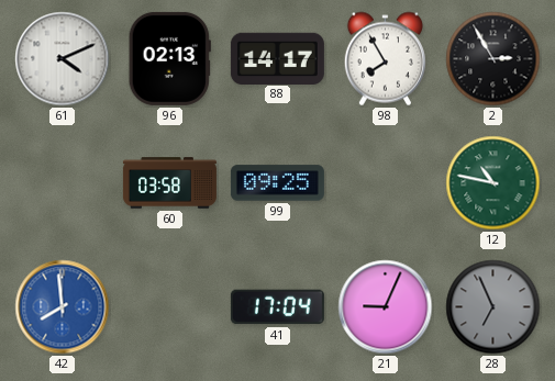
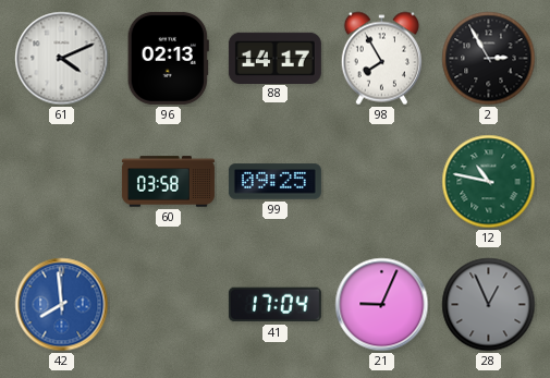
28: 6:56 -> 12:56 (489, 305)
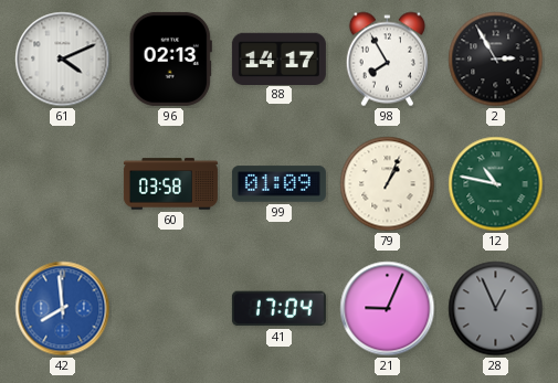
99: 09:25 -> 01:09 (278, 184)
79: none -> 1:04 (388, 184)
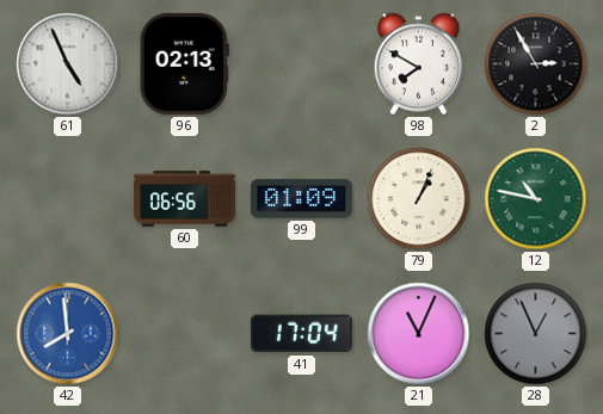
61: 4:11 -> 4:56 (68, 64)
88: 14:17 -> none (278, 58)
98: 7:55 -> 7:50 (418, 64)
60: 03:58 -> 06:56 (184, 199)
21: 9:04 -> 11:04 (419, 334)
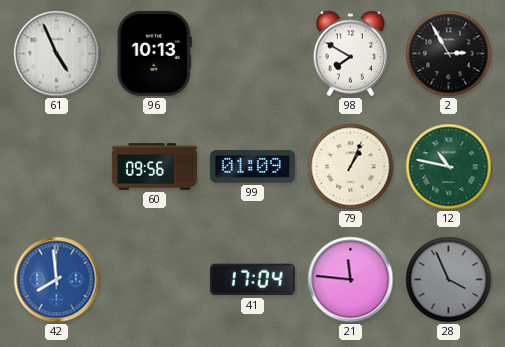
96: 02:13 -> 10:13 (154, 53)
60: 06:56 -> 09:56 (154, 167)
21: 11:04 -> 11:46 (351, 280)
28: 12:56 -> 3:56 (449, 280)
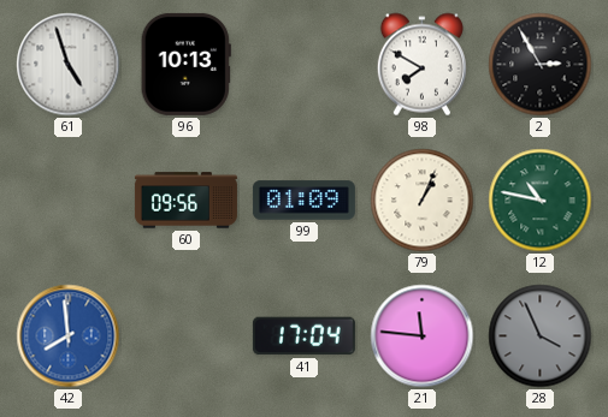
61: 4:56 -> 4:57 (69, 65)
